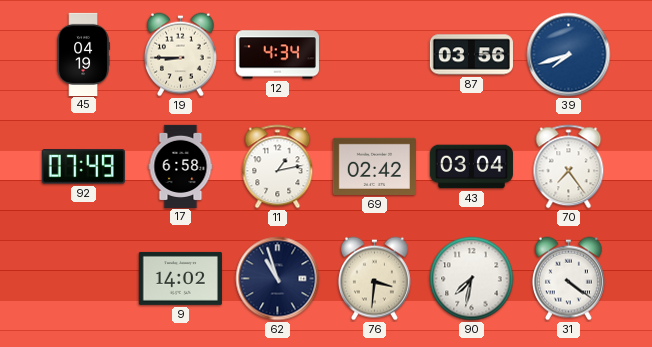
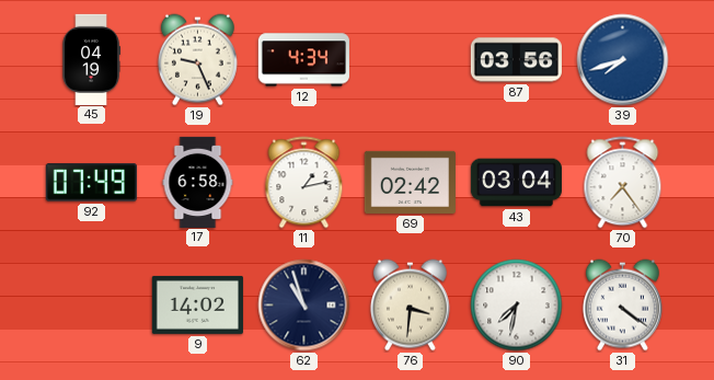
19: 8:45 -> 9:26 (197, 60)
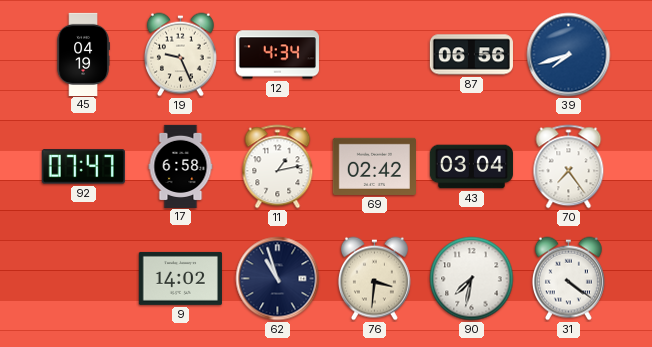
87: 03:56 -> 06:56 (471, 55)
92: 07:49 -> 07:47 (83, 167)
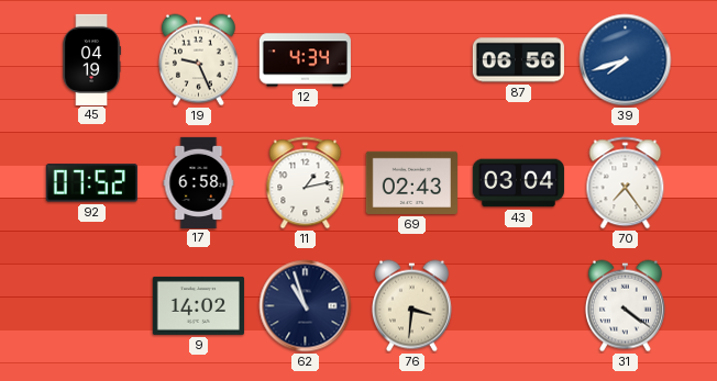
92: 07:47 -> 07:52 (91, 183)
69: 02:42 -> 02:43 (411, 182)
90: 7:32 -> none (472, 279)
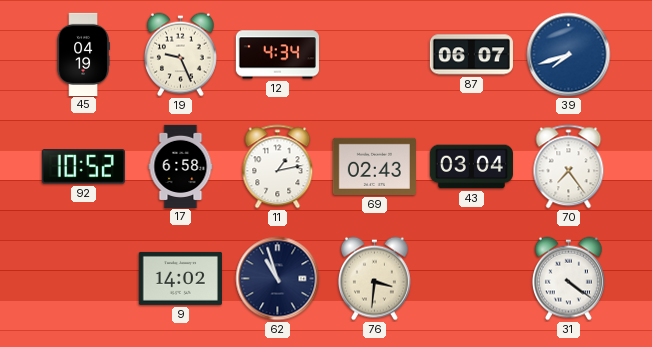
87: 06:56 -> 06:07 (471, 55)
92: 07:52 -> 10:52 (83, 167)
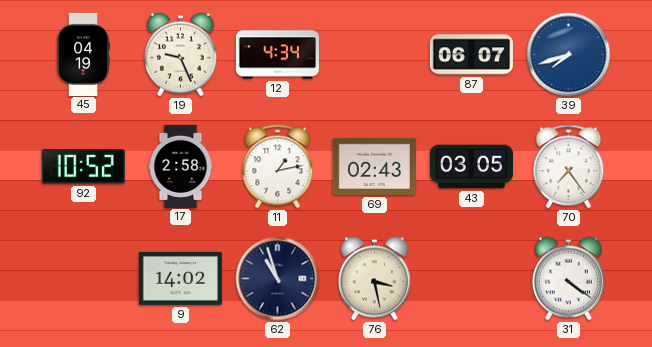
17: 6:58 -> 2:58 (181, 166)
43: 03:04 -> 03:05 (471, 167)
76: 3:31 -> 3:28 (374, 279)
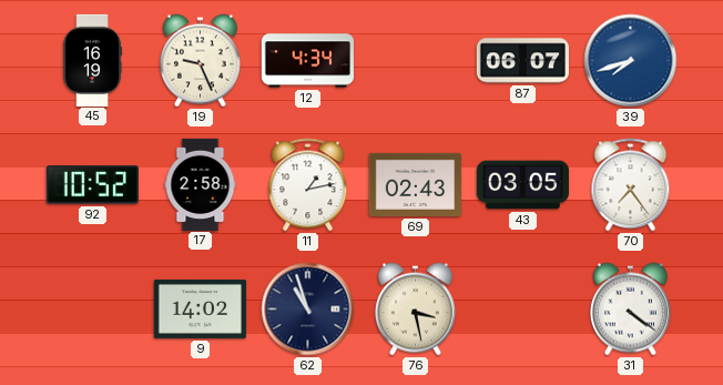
45: 04:19 -> 16:19 (92, 60)
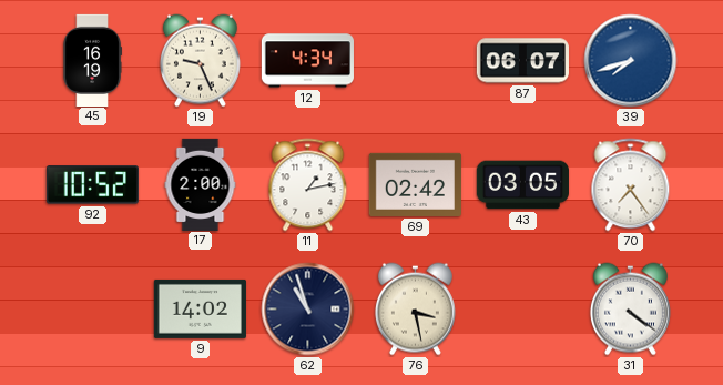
17: 2:58 -> 2:00 (201, 184)
69: 02:43 -> 02:42 (415, 184)
